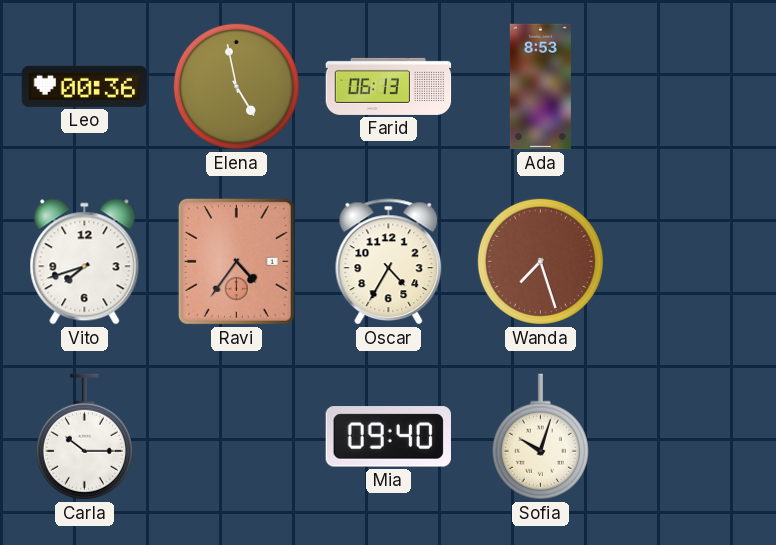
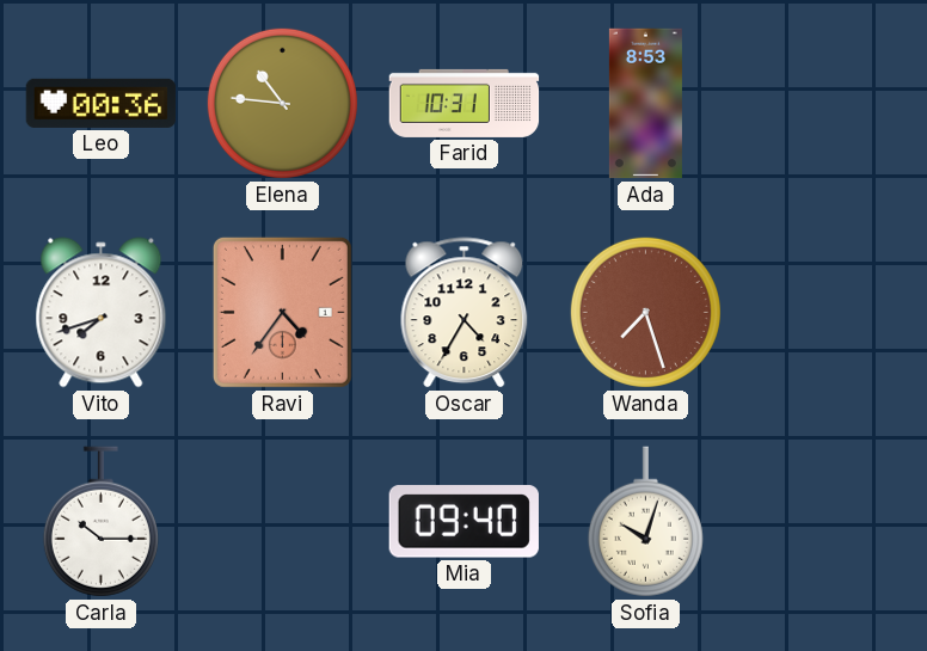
Elena: 4:58 -> 10:46 (282, 103)
Farid: 06:13 -> 10:31 (465, 103)
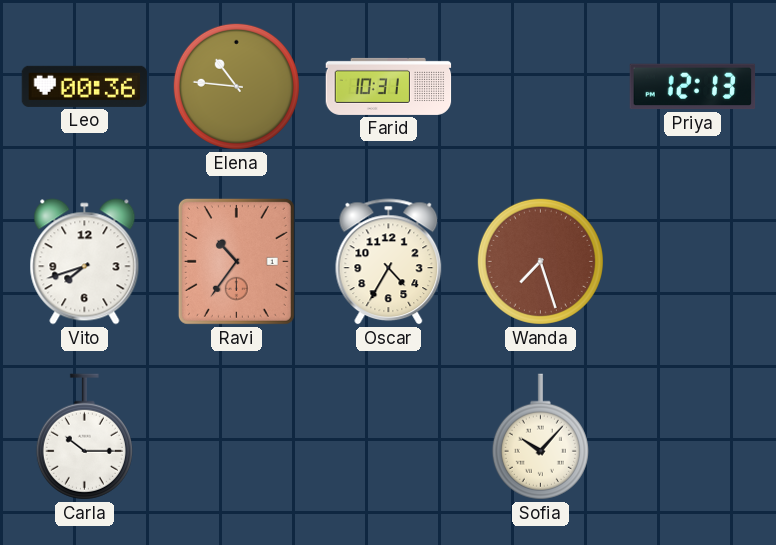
Ada: 8:53 -> none (645, 104)
Priya: none -> 12:13 (693, 87)
Ravi: 4:36 -> 10:36 (236, 261)
Mia: 09:40 -> none (463, 522)
Sofia: 10:03 -> 10:07 (540, 437)
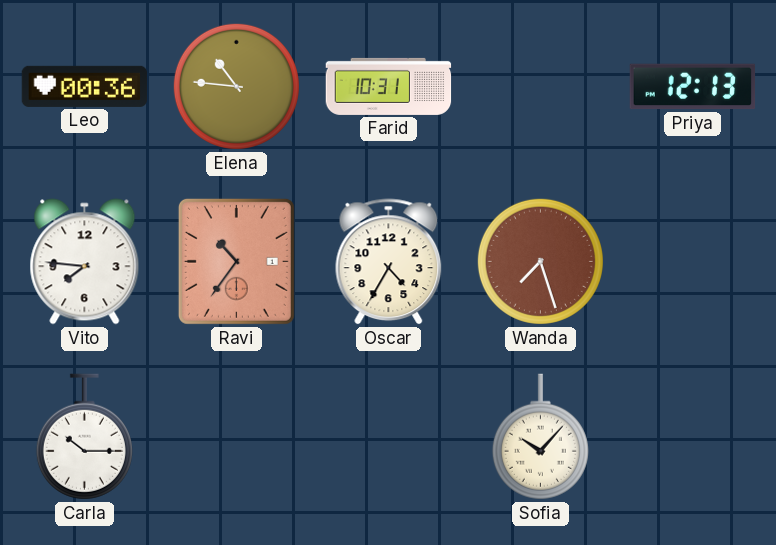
Vito: 7:42 -> 7:46 (85, 262)
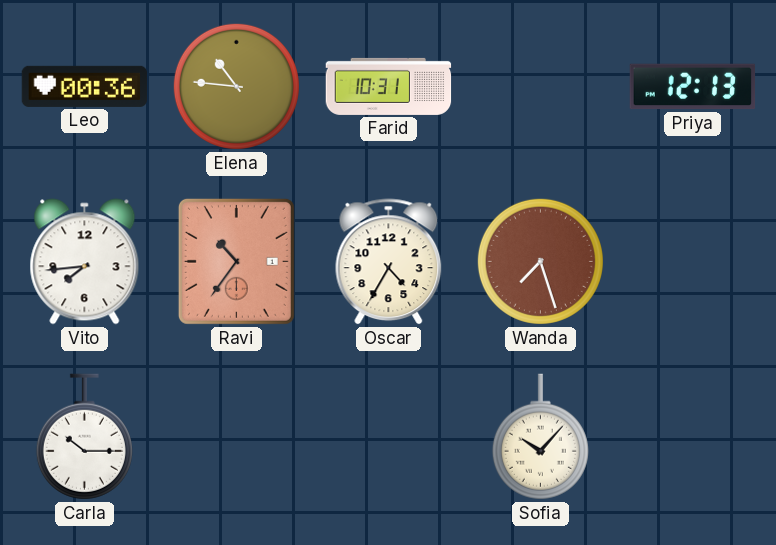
Vito: 7:46 -> 7:44 (85, 262)
